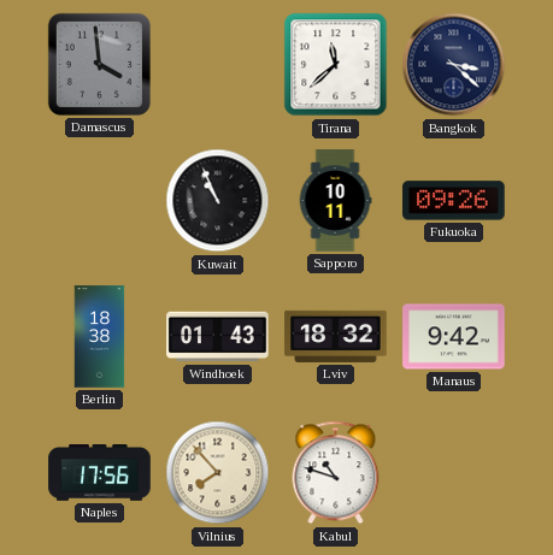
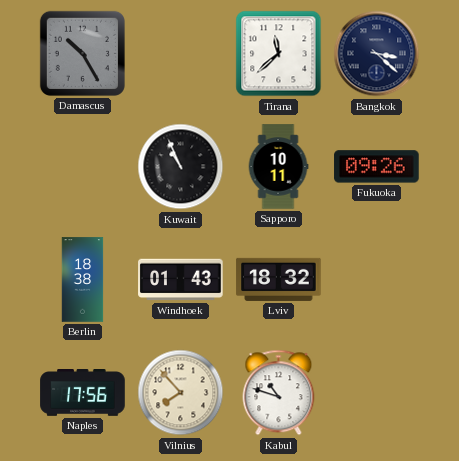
Damascus: 3:59 -> 10:25 (82, 53)
Manaus: 9:42 -> none (454, 337)
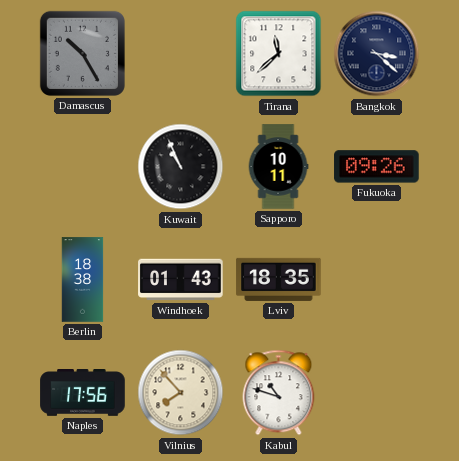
Lviv: 18:32 -> 18:35 (279, 279)
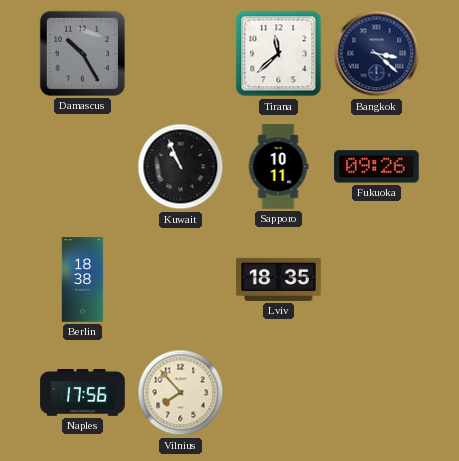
Windhoek: 01:43 -> none (181, 280)
Kabul: 10:48 -> none (279, 393)
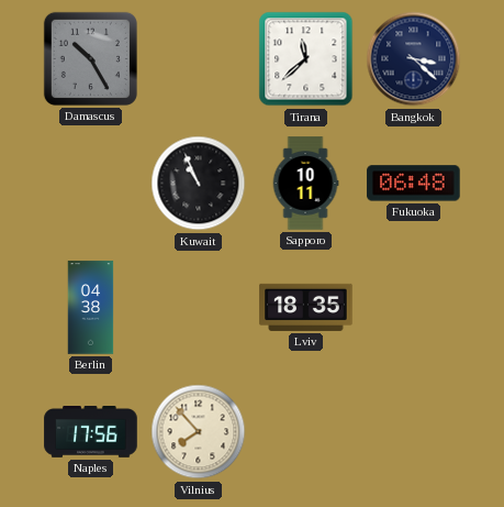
Fukuoka: 09:26 -> 06:48 (414, 184)
Berlin: 18:38 -> 04:38 (91, 308)
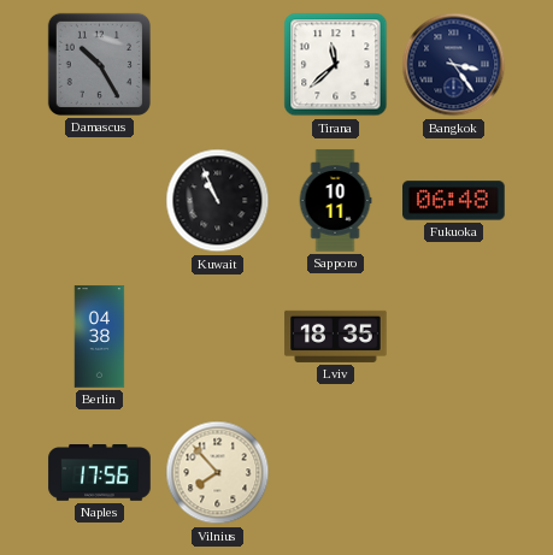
Bangkok: 3:22 -> 3:24 (454, 65)
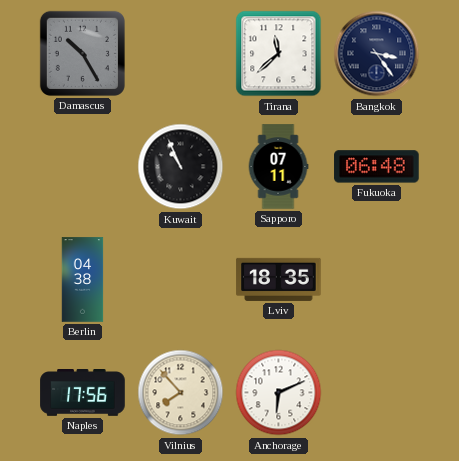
Sapporo: 10:11 -> 07:11 (278, 167)
Anchorage: none -> 6:11 (279, 393)
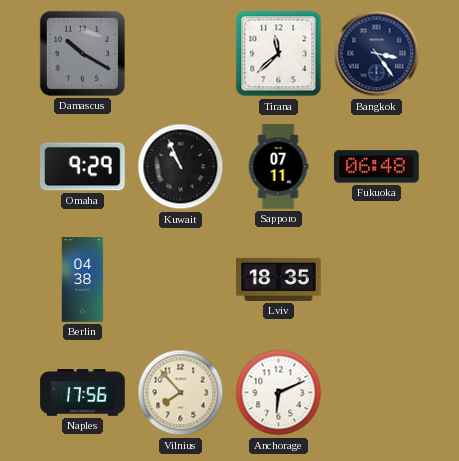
Damascus: 10:25 -> 10:20 (82, 53)
Omaha: none -> 9:29 (83, 167)
